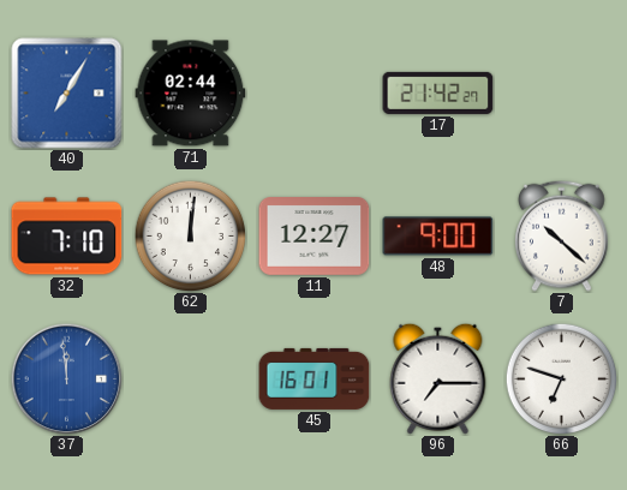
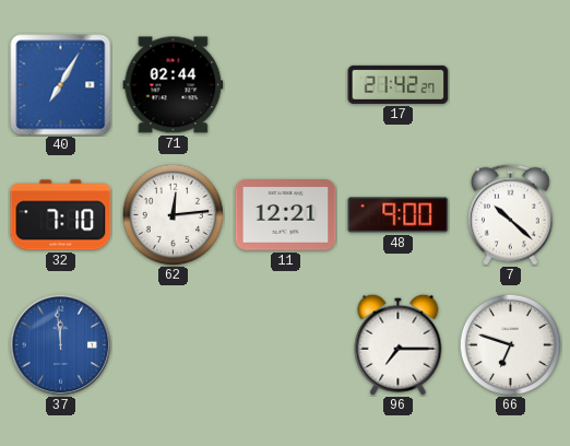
62: 12:01 -> 12:14 (173, 214)
11: 12:27 -> 12:21 (286, 215)
45: 16:01 -> none (315, 378)
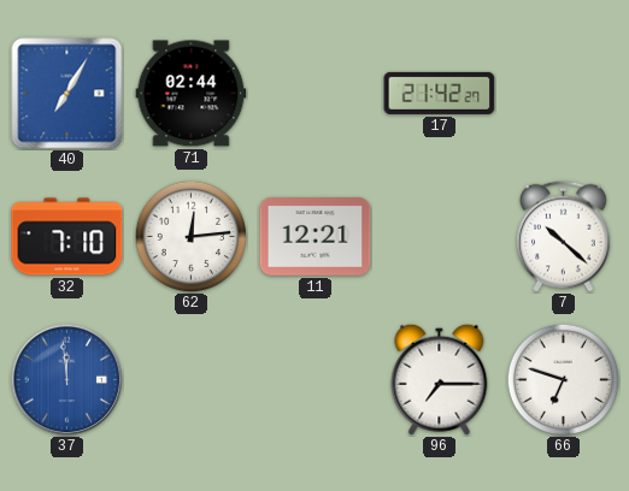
48: 9:00 -> none (399, 215)
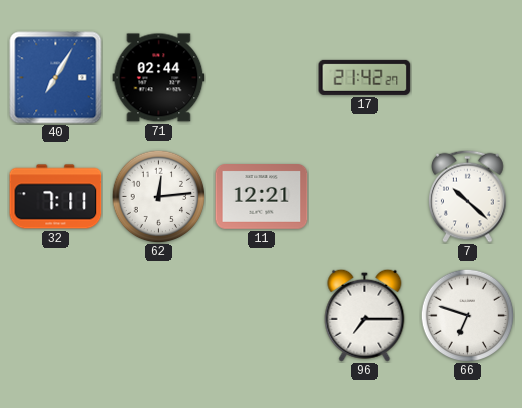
32: 7:10 -> 7:11 (56, 197)
37: 11:59 -> none (66, 379)
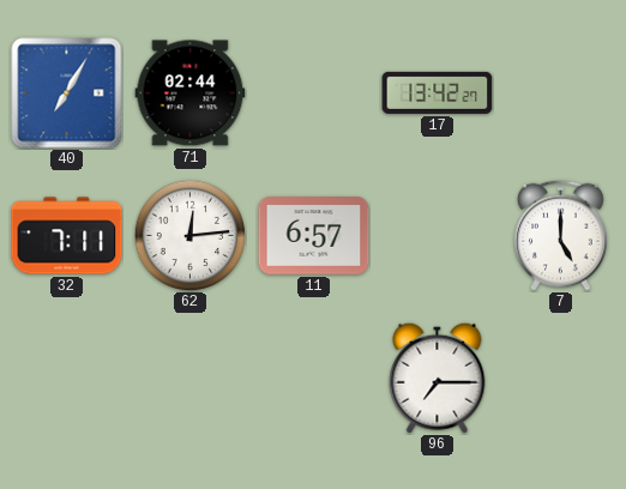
17: 21:42 -> 13:42 (438, 92)
11: 12:21 -> 6:57 (314, 236)
7: 10:22 -> 5:00 (561, 235)
66: 6:48 -> none (467, 315)
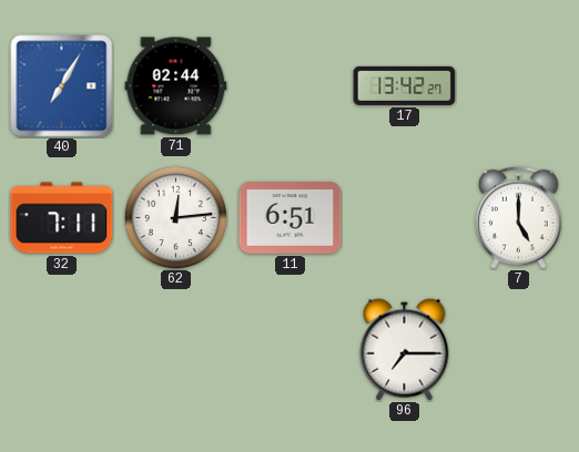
11: 6:57 -> 6:51 (291, 218)
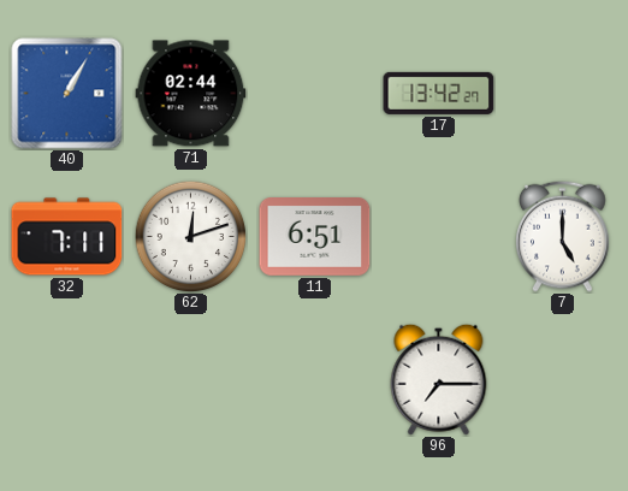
40: 7:05 -> 1:05 (67, 94)
62: 12:14 -> 12:12 (190, 236)
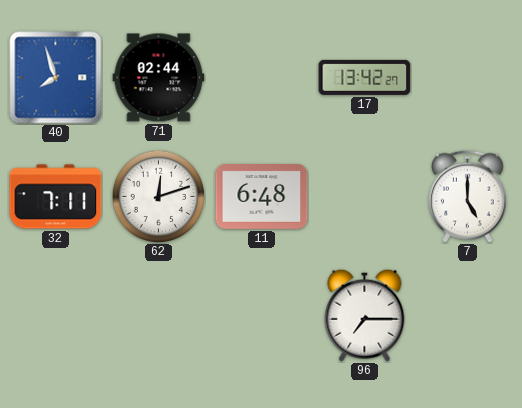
40: 1:05 -> 7:57 (56, 78)
11: 6:51 -> 6:48 (262, 197)
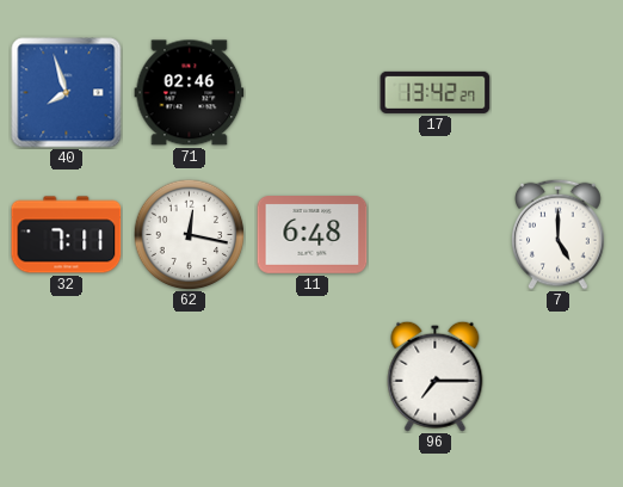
71: 02:44 -> 02:46 (190, 93)
62: 12:12 -> 12:17 (189, 234)
